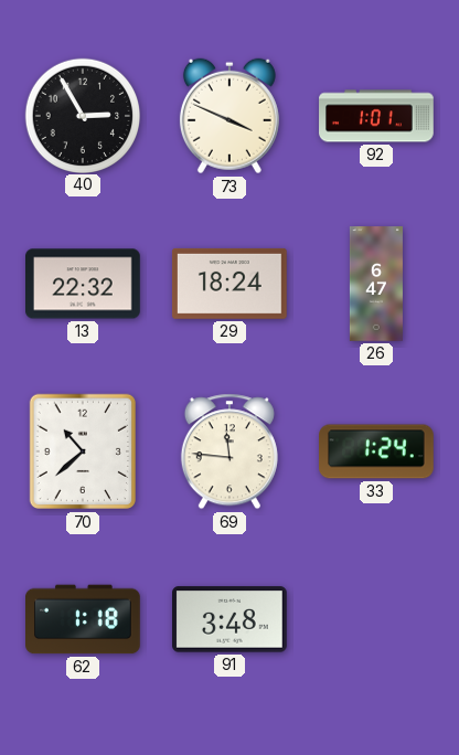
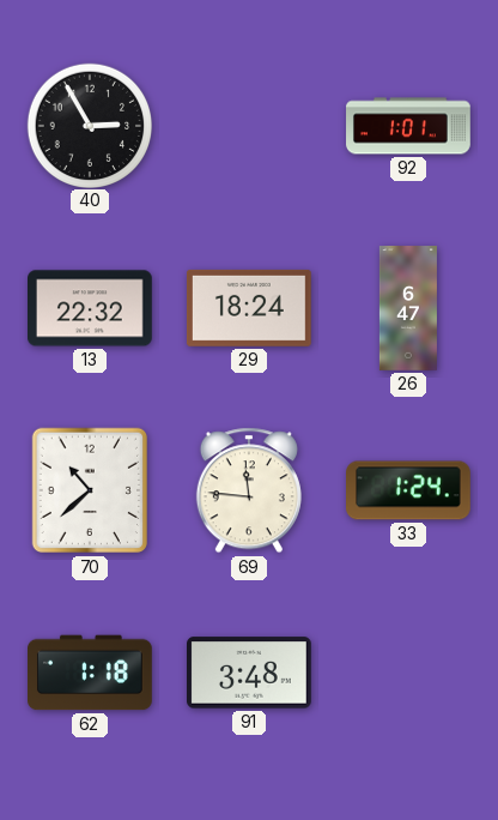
73: 3:49 -> none (229, 116)
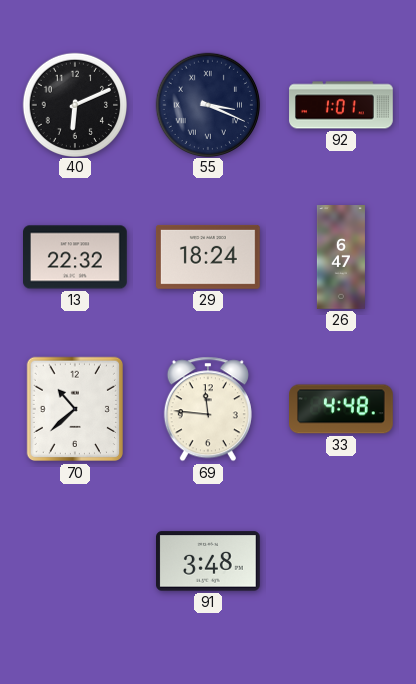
40: 2:55 -> 6:11 (74, 104)
55: none -> 3:19 (207, 104)
33: 1:24 -> 4:48 (342, 409)
62: 1:18 -> none (91, 673)
